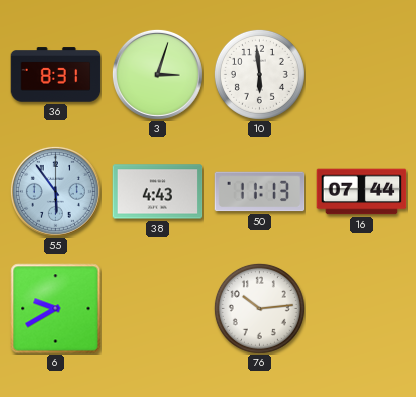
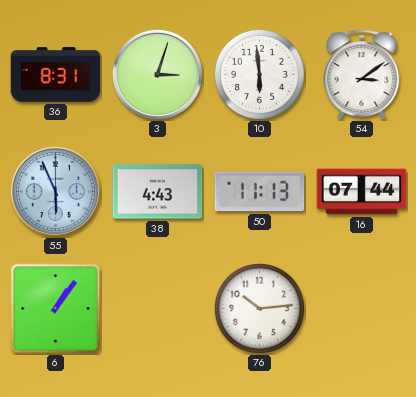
54: none -> 3:09 (362, 75)
55: 5:54 -> 5:56 (55, 191)
6: 9:40 -> 1:06 (56, 309)
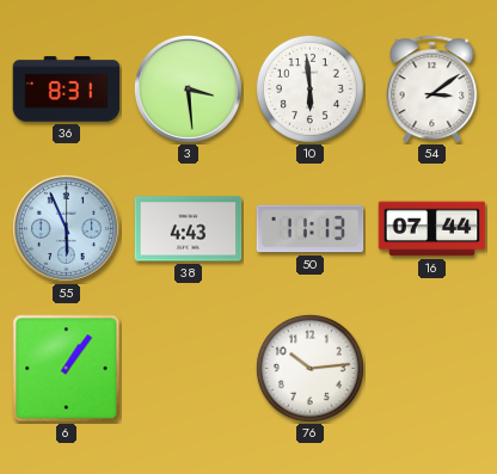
3: 3:03 -> 3:29 (188, 88)
